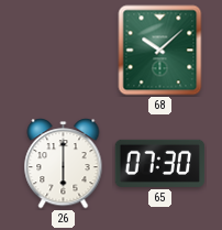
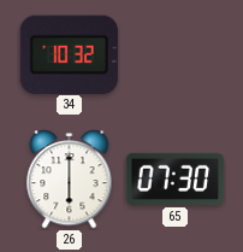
34: none -> 10:32 (69, 54)
68: 10:08 -> none (160, 51)
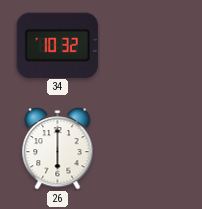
65: 07:30 -> none (176, 178)
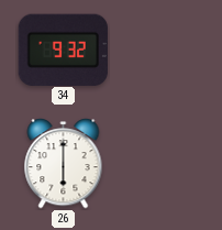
34: 10:32 -> 9:32 (63, 50)
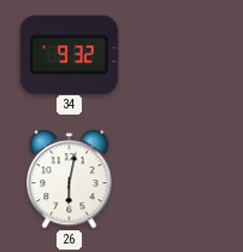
26: 6:00 -> 6:02 (70, 180)
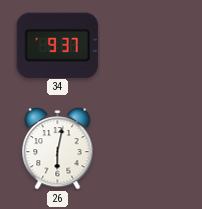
34: 9:32 -> 9:37 (57, 45)
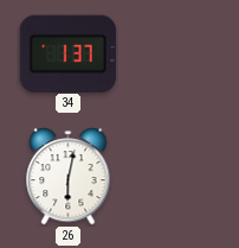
34: 9:37 -> 1:37 (67, 53)
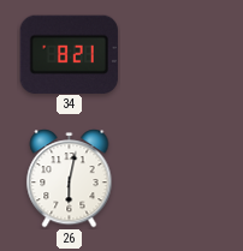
34: 1:37 -> 8:21 (69, 54)
